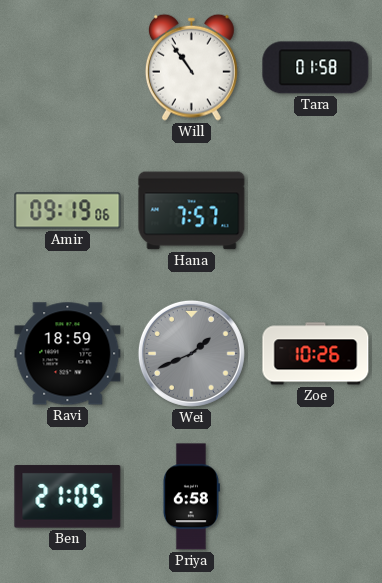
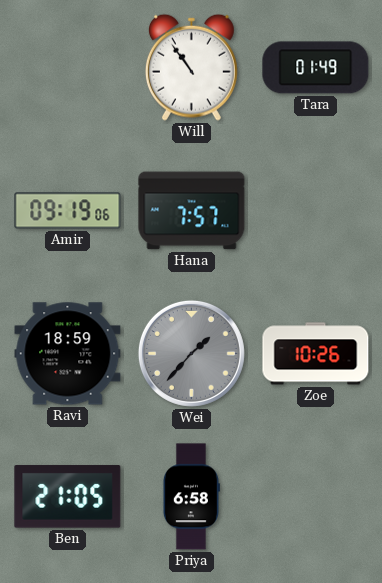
Tara: 01:58 -> 01:49 (316, 68)
Wei: 1:41 -> 1:37 (191, 353)
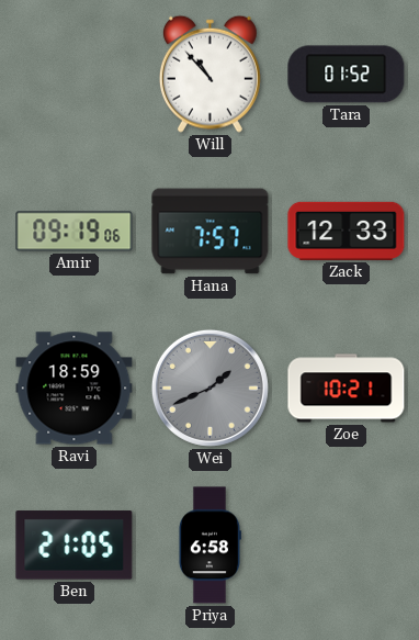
Will: 10:54 -> 10:53 (209, 74)
Tara: 01:49 -> 01:52 (347, 75)
Zack: none -> 12:33 (347, 231)
Wei: 1:37 -> 1:41 (209, 388)
Zoe: 10:26 -> 10:21 (347, 389)
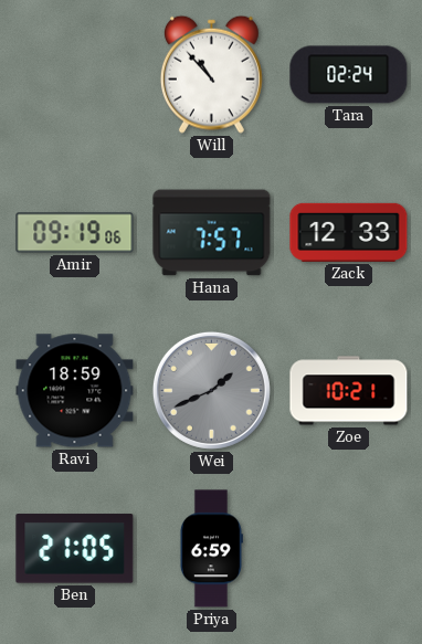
Tara: 01:52 -> 02:24 (349, 75)
Priya: 6:58 -> 6:59 (211, 549)
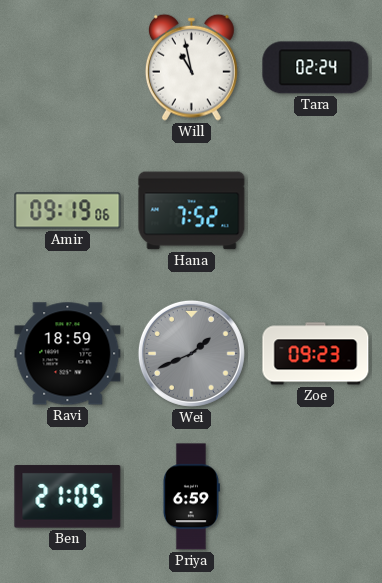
Will: 10:53 -> 10:58 (191, 67)
Hana: 7:57 -> 7:52 (192, 211)
Zack: 12:33 -> none (349, 232)
Zoe: 10:21 -> 09:23 (316, 354)
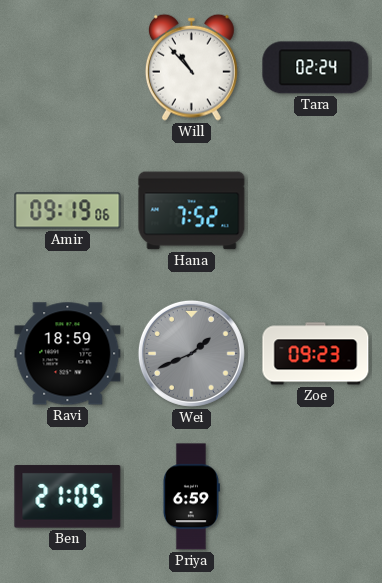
Will: 10:58 -> 10:53 (191, 67)
